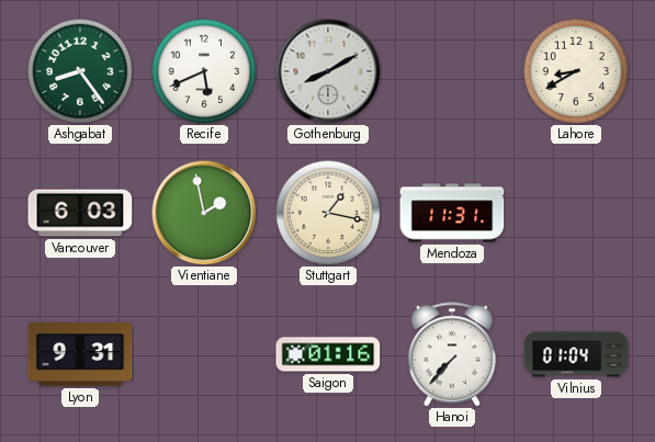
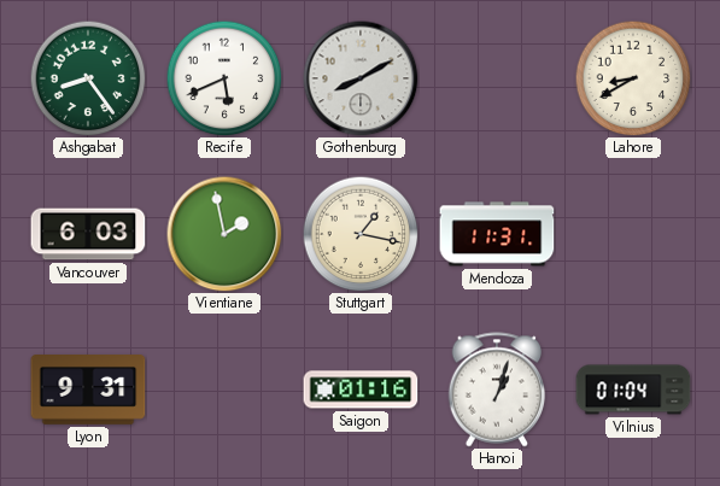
Hanoi: 7:37 -> 1:03 (497, 390)
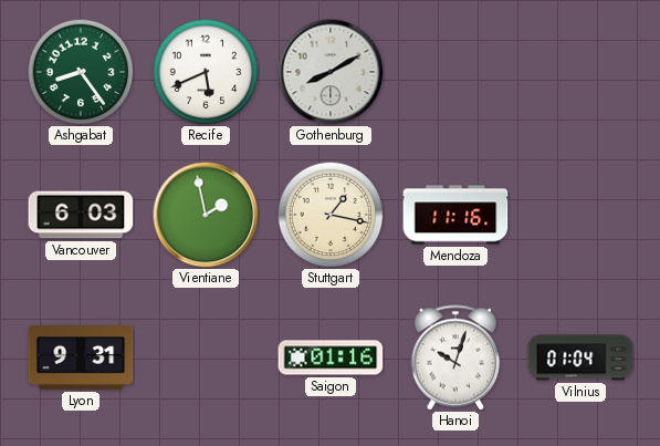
Lahore: 8:40 -> none (633, 78)
Mendoza: 11:31 -> 11:16 (455, 215)
Hanoi: 1:03 -> 10:03 (455, 357)
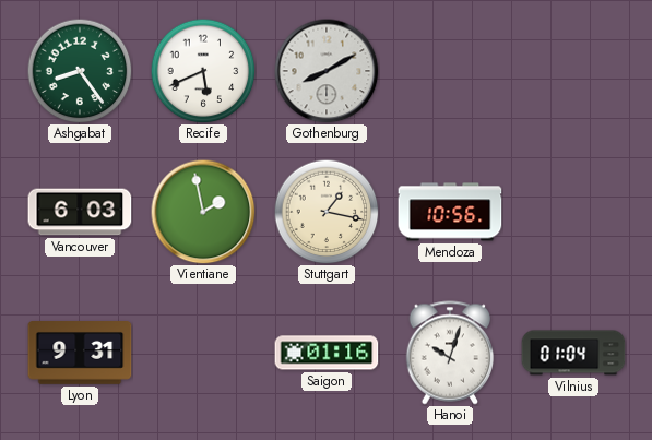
Mendoza: 11:16 -> 10:56 (450, 212)
